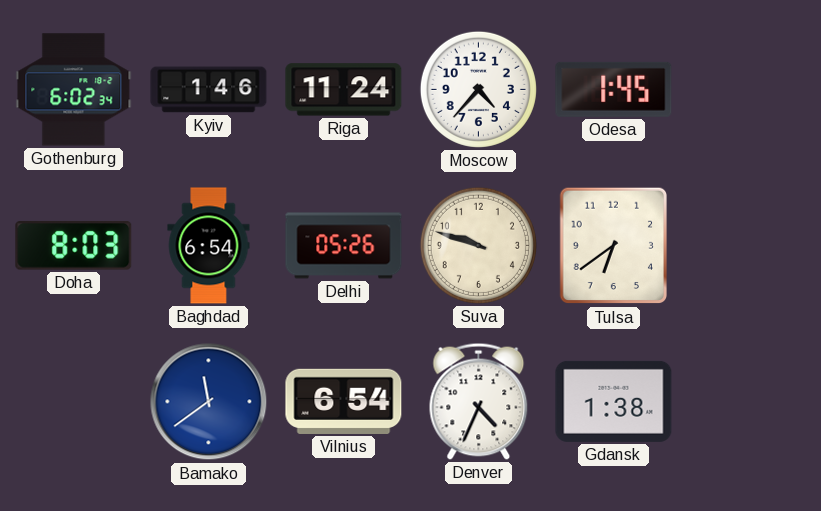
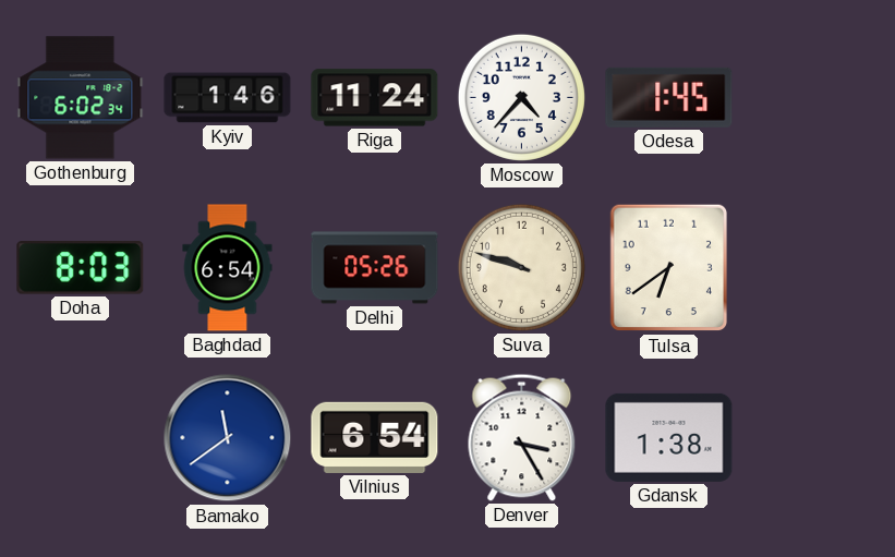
Denver: 4:34 -> 3:25 (522, 437)
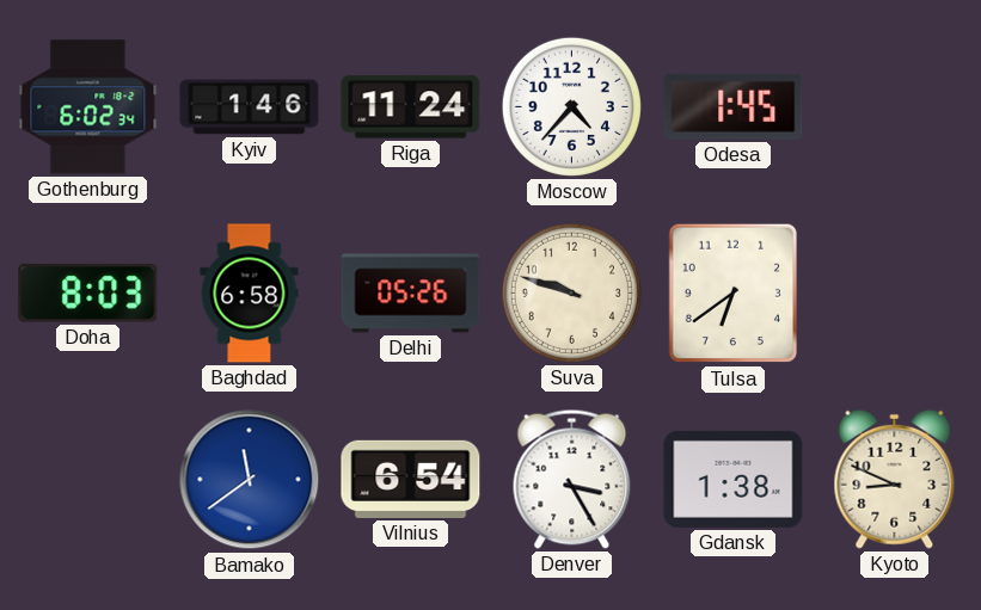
Baghdad: 6:54 -> 6:58 (250, 294)
Kyoto: none -> 8:49 (895, 479)
